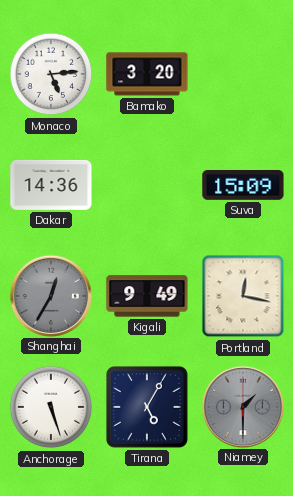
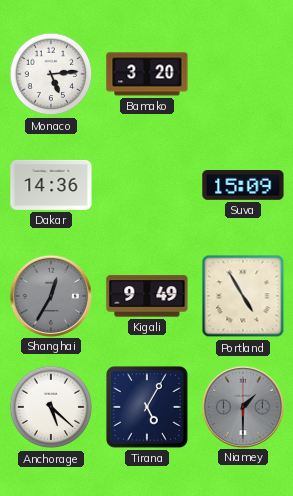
Portland: 12:17 -> 4:55 (243, 296)
Anchorage: 5:27 -> 5:22 (51, 407)
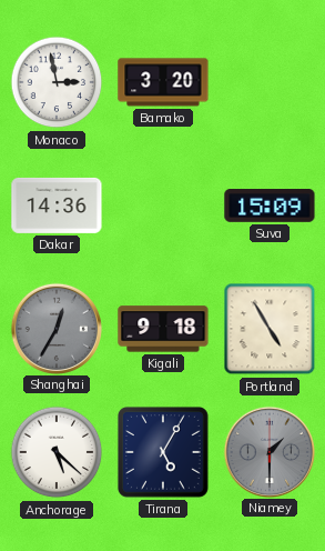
Monaco: 5:14 -> 2:58 (57, 82)
Kigali: 9:49 -> 9:18 (163, 329)
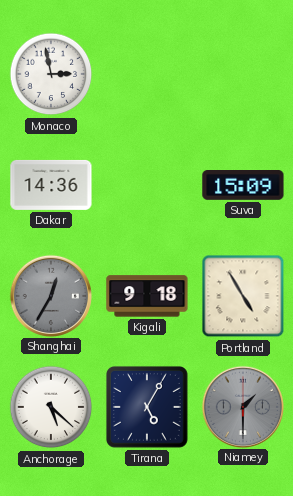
Bamako: 3:20 -> none (163, 82)
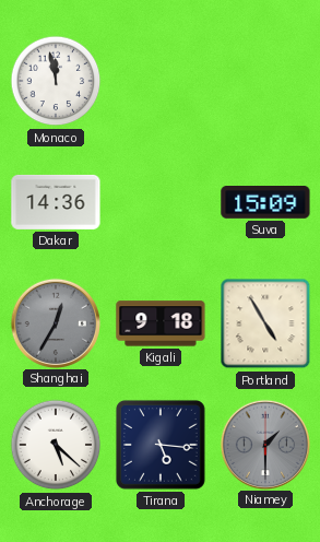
Monaco: 2:58 -> 11:58 (56, 81)
Tirana: 5:05 -> 5:16 (161, 445)
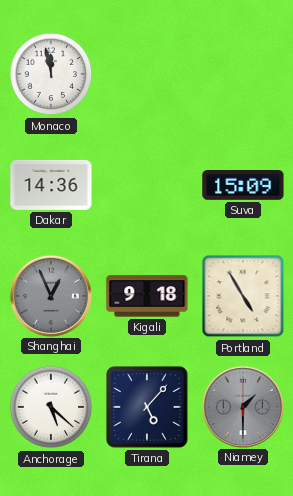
Shanghai: 12:35 -> 12:56 (50, 295)
Tirana: 5:16 -> 5:07 (147, 407)
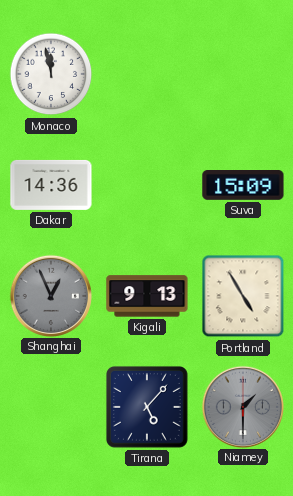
Kigali: 9:18 -> 9:13 (147, 296)
Anchorage: 5:22 -> none (51, 407)
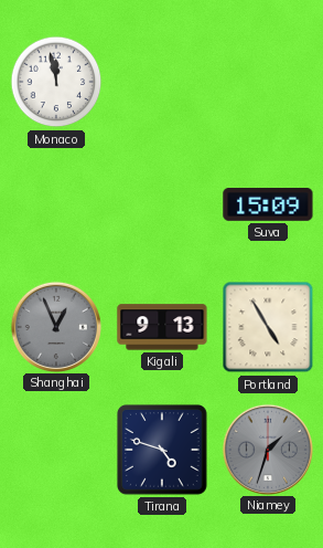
Dakar: 14:36 -> none (51, 185)
Tirana: 5:07 -> 4:48 (162, 450)
Niamey: 1:30 -> 1:33 (267, 449)
